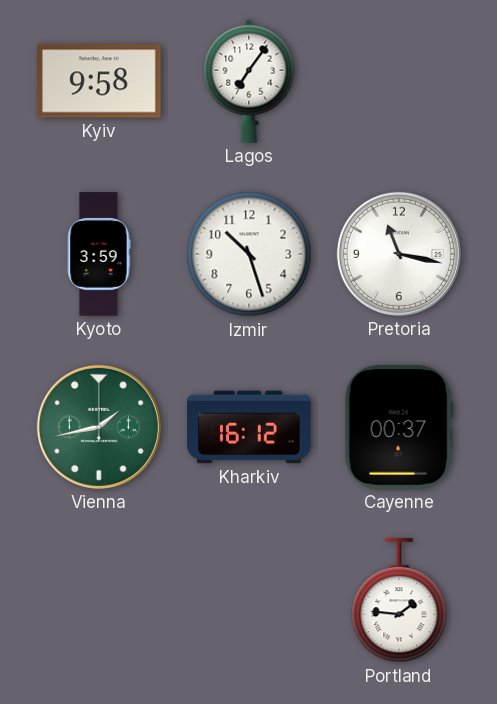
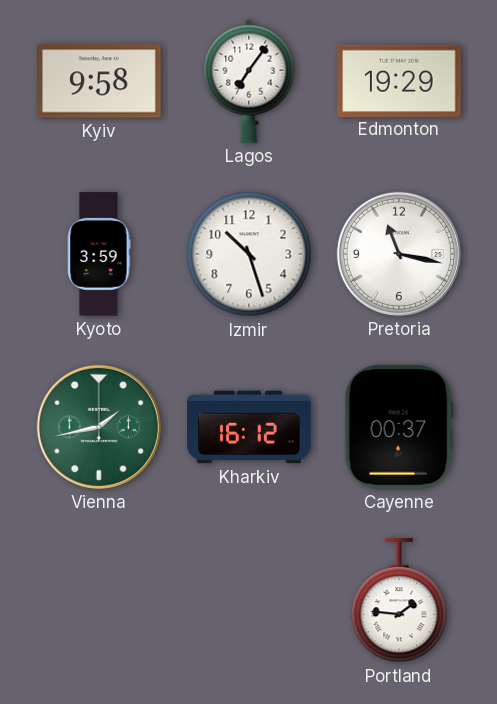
Edmonton: none -> 19:29 (399, 80)
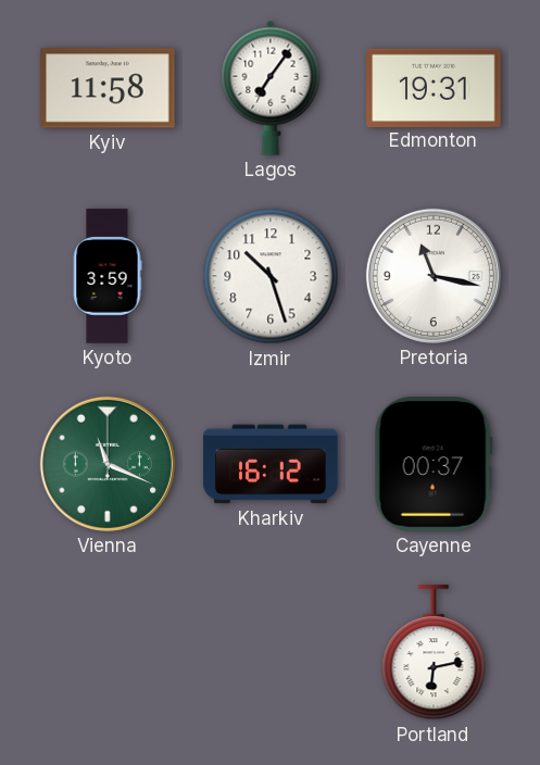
Kyiv: 9:58 -> 11:58 (108, 88)
Edmonton: 19:29 -> 19:31 (434, 87)
Vienna: 1:43 -> 11:19 (108, 464)
Portland: 1:46 -> 6:13 (434, 653)
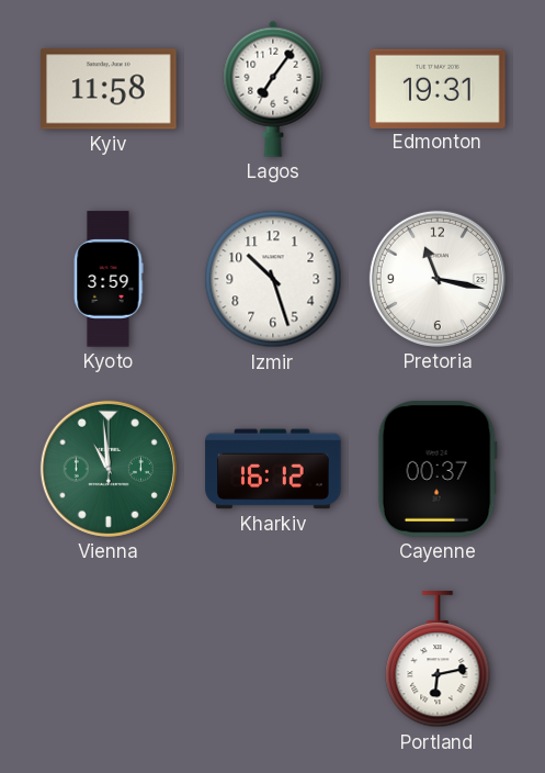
Vienna: 11:19 -> 10:59 (109, 469)
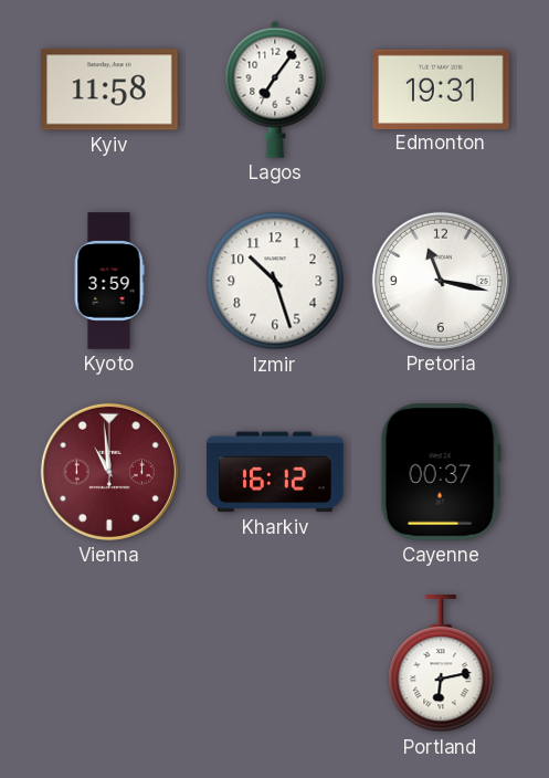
Vienna dial: green -> burgundy (109, 472)
